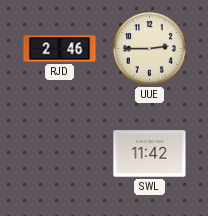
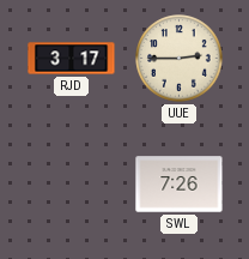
RJD: 2:46 -> 3:17 (72, 59)
SWL: 11:42 -> 7:26 (180, 185)
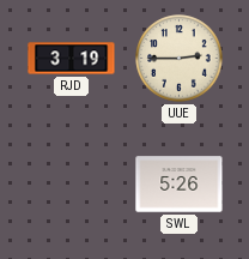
RJD: 3:17 -> 3:19 (72, 59)
SWL: 7:26 -> 5:26 (180, 185)
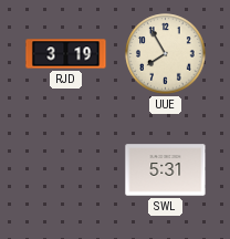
UUE: 2:45 -> 7:55 (166, 54)
SWL: 5:26 -> 5:31 (166, 170)
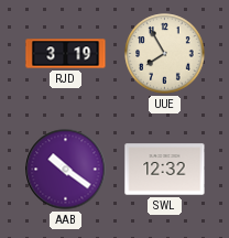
AAB: none -> 10:21 (66, 170)
SWL: 5:31 -> 12:32 (165, 170)
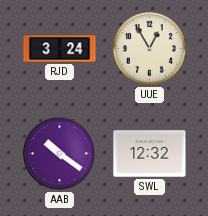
RJD: 3:19 -> 3:24 (60, 49)
UUE: 7:55 -> 12:55 (150, 49)
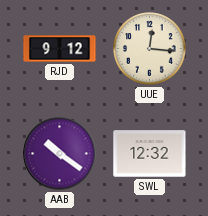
RJD: 3:24 -> 9:12 (60, 49)
UUE: 12:55 -> 12:16 (150, 49)
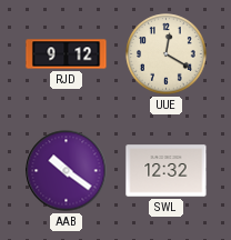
UUE: 12:16 -> 12:20 (167, 54)
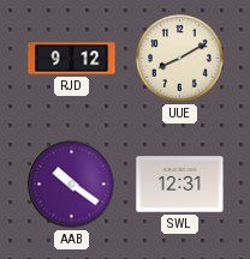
UUE: 12:20 -> 8:10 (180, 59)
SWL: 12:32 -> 12:31 (180, 185)
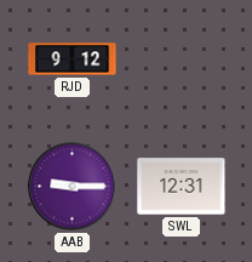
UUE: 8:10 -> none (180, 59)
AAB: 10:21 -> 9:15 (73, 187)
